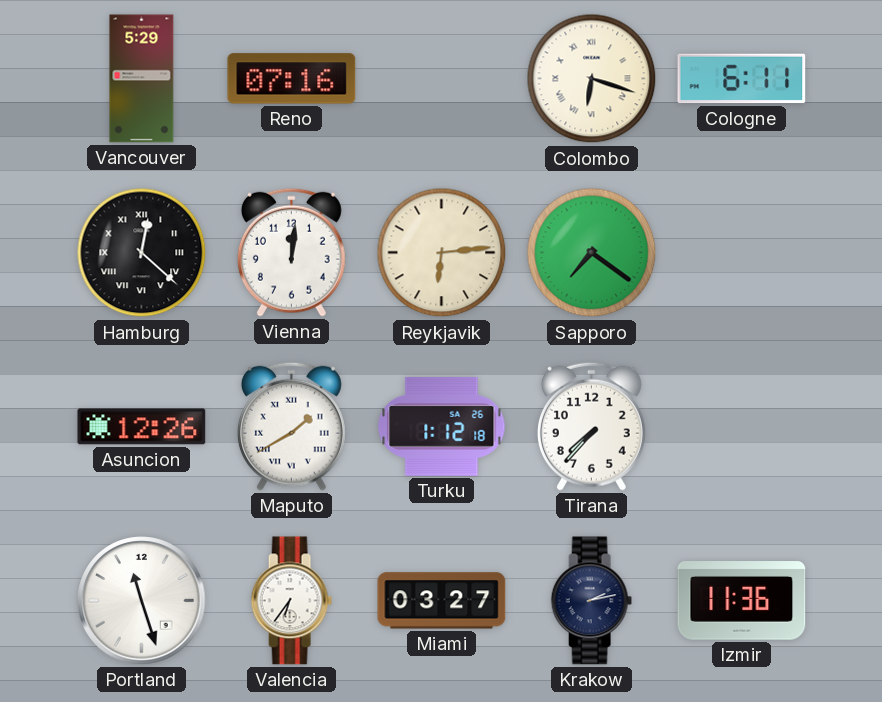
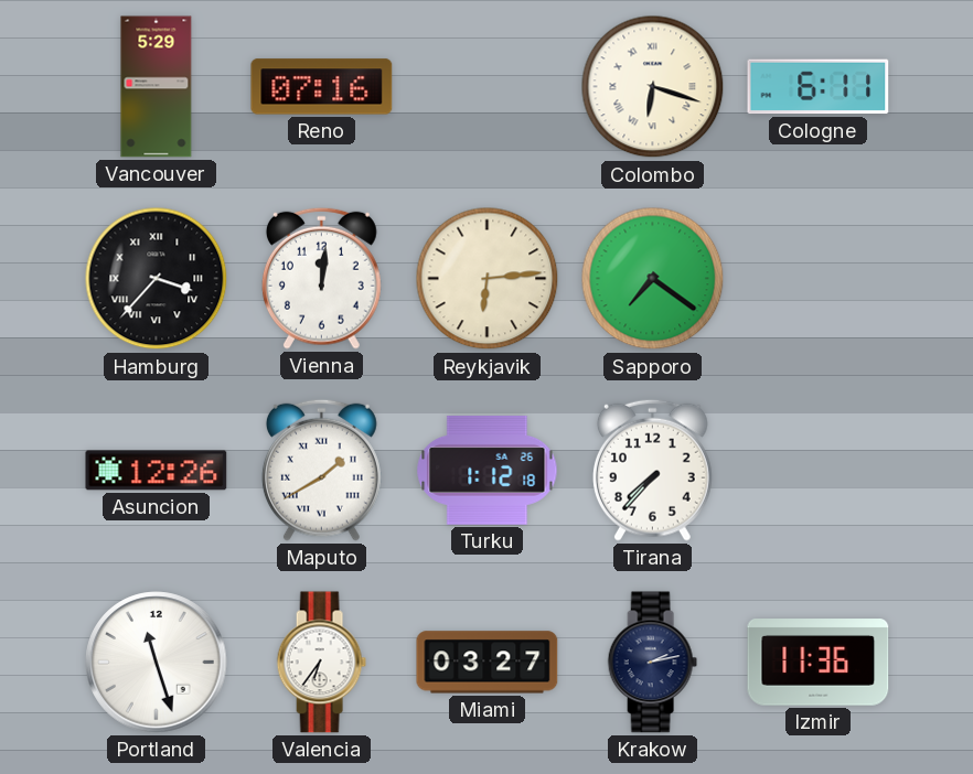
Hamburg: 12:22 -> 3:37 (157, 279)
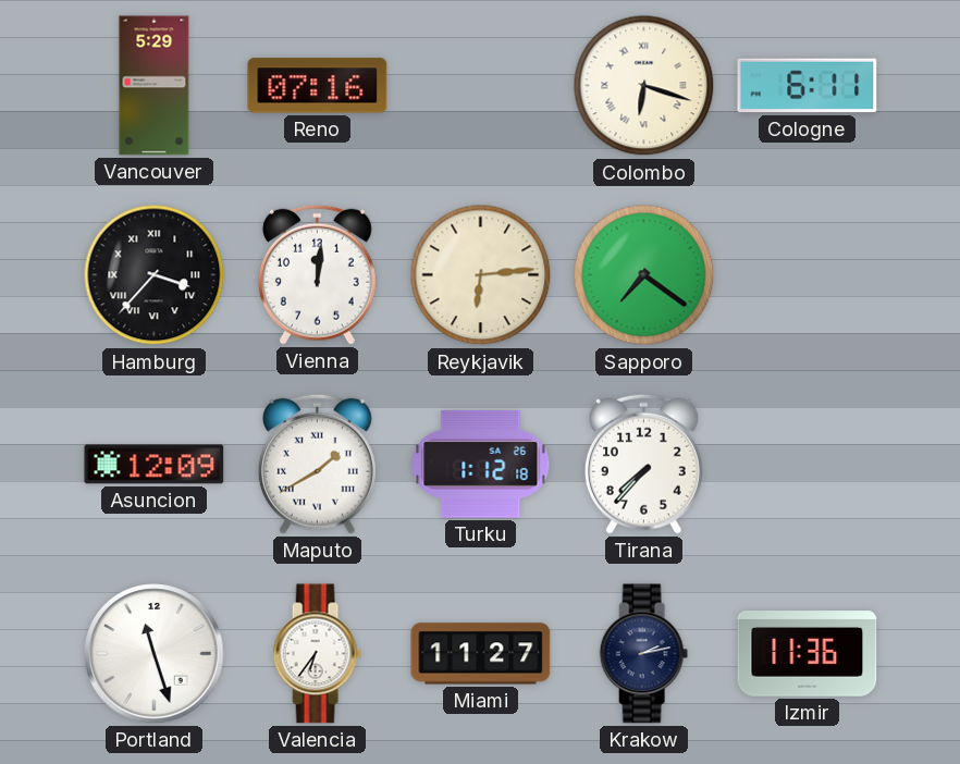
Asuncion: 12:26 -> 12:09 (155, 465)
Miami: 03:27 -> 11:27 (481, 654)
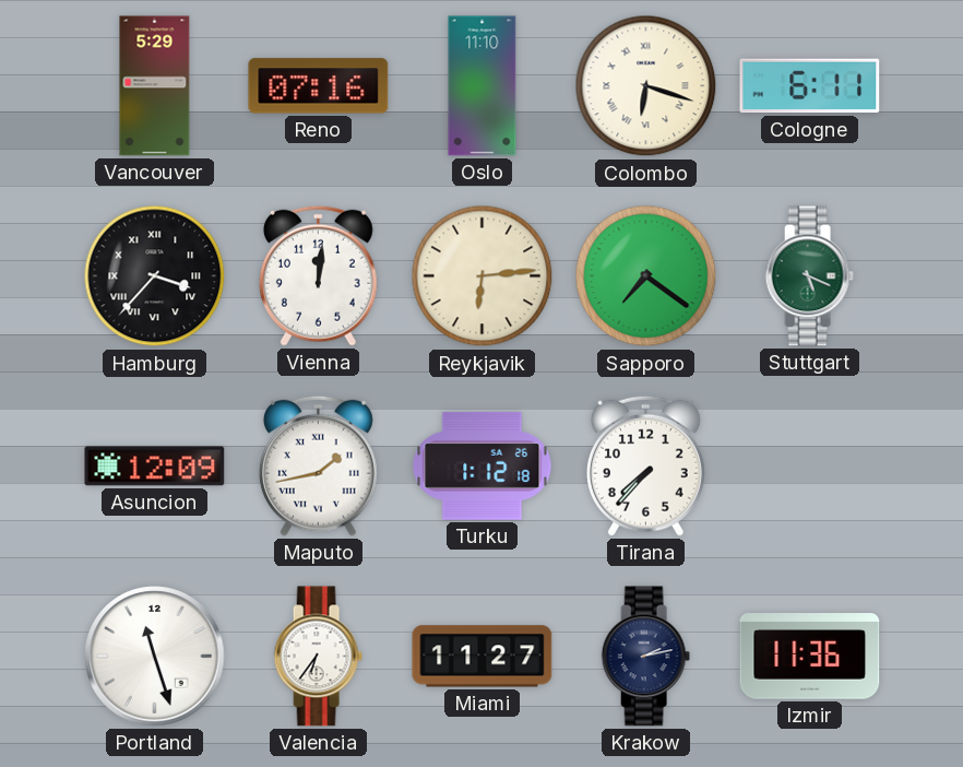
Oslo: none -> 11:10 (483, 86)
Stuttgart: none -> 5:19 (809, 276)
Maputo: 1:40 -> 1:43 (318, 465)
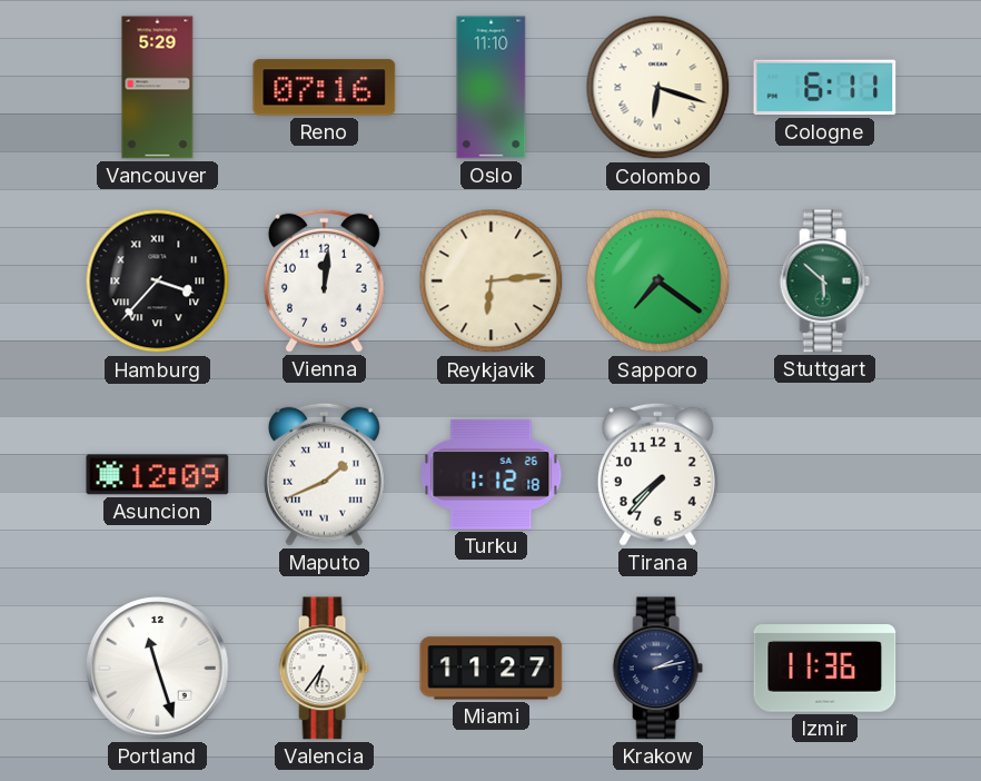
Stuttgart: 5:19 -> 5:52 (824, 281)
Maputo: 1:43 -> 1:41 (324, 474)
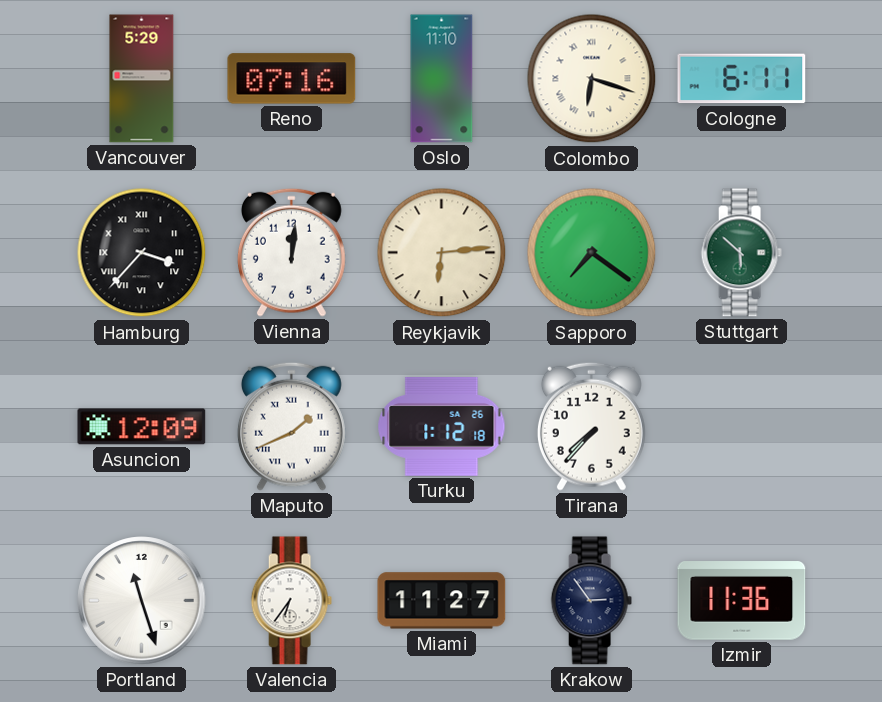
Krakow: 2:13 -> 2:54 (591, 601)
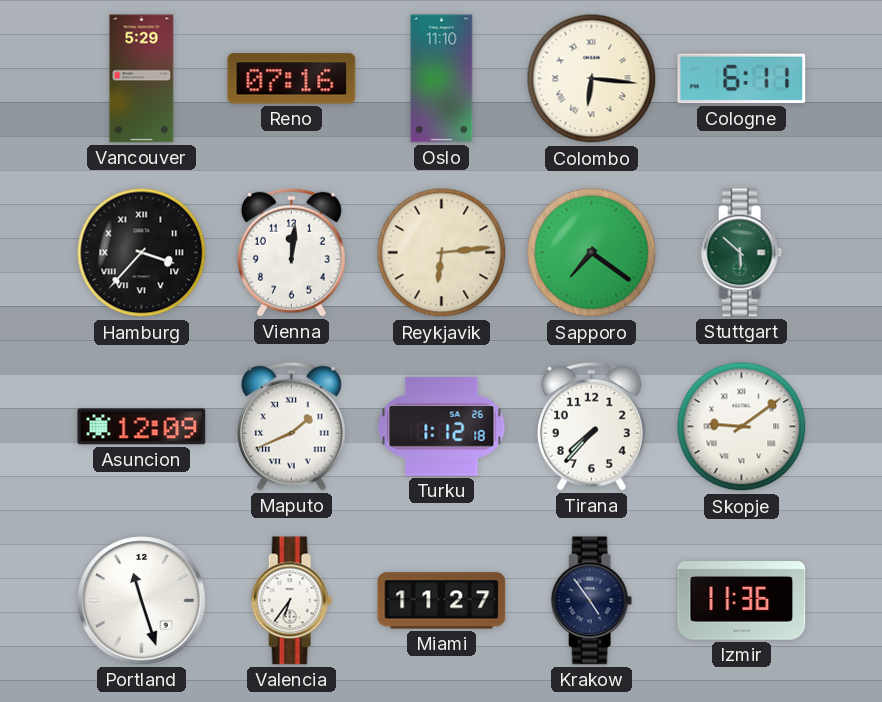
Colombo: 6:18 -> 6:16 (592, 79)
Skopje: none -> 9:09 (742, 427)
Krakow: 2:54 -> 4:54 (591, 601)
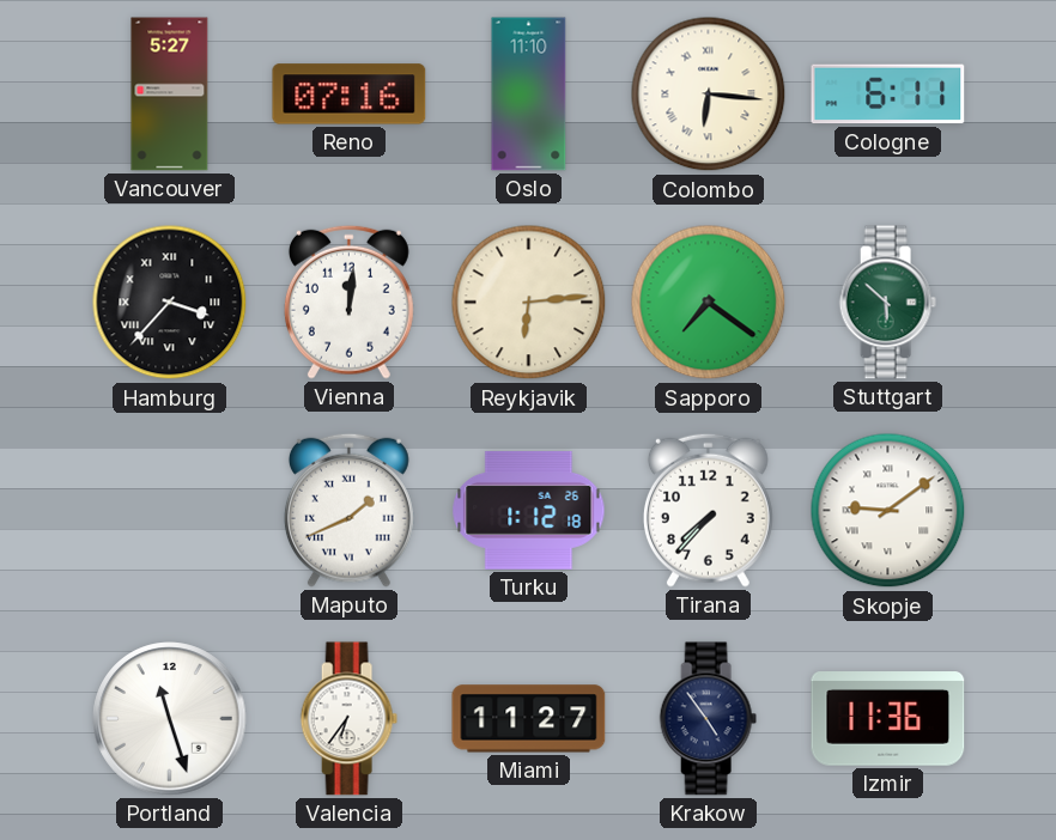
Vancouver: 5:29 -> 5:27 (170, 95)
Asuncion: 12:09 -> none (142, 427)
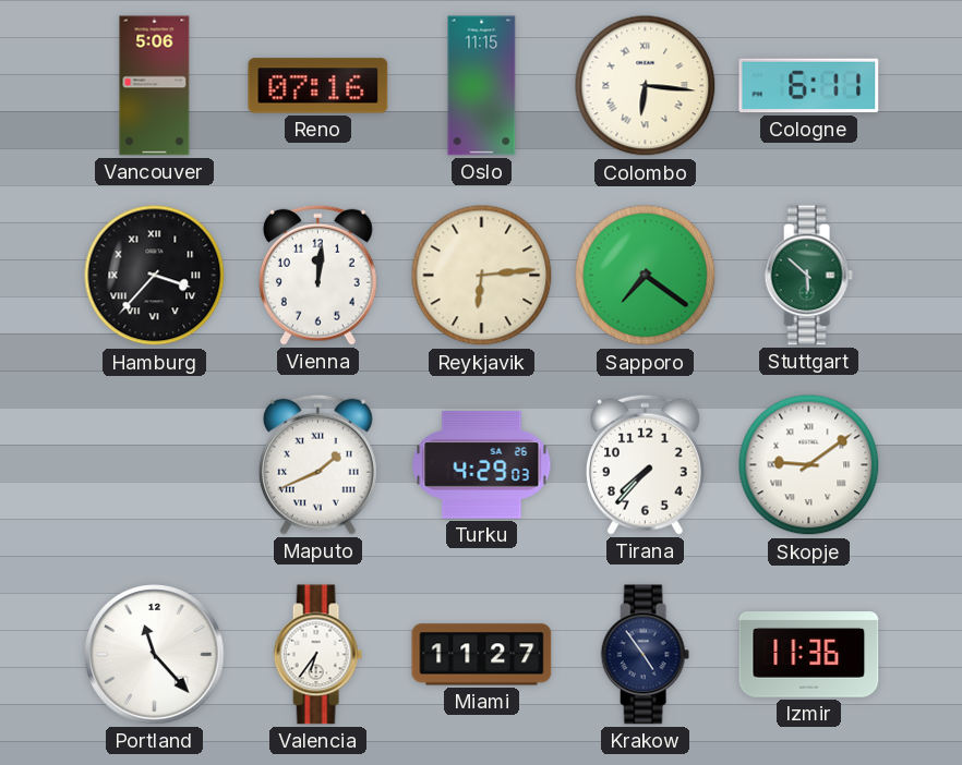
Vancouver: 5:27 -> 5:06 (155, 86)
Oslo: 11:10 -> 11:15 (482, 86)
Turku: 1:12 -> 4:29 (482, 465)
Portland: 11:27 -> 11:23 (155, 655)
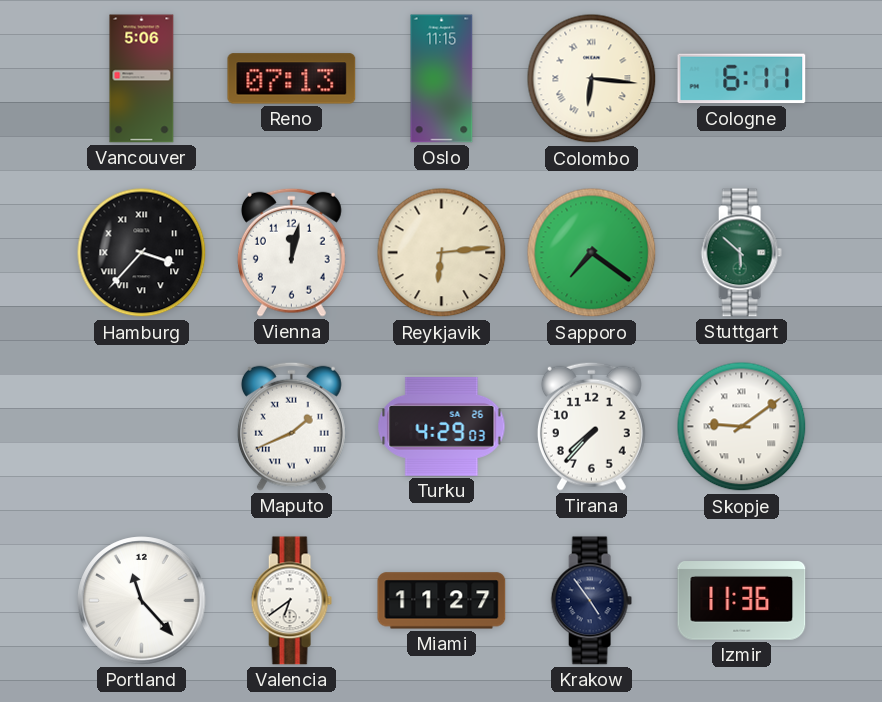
Reno: 07:16 -> 07:13 (292, 79)
Vienna: 12:01 -> 12:02 (291, 252)
Valencia: 6:36 -> 6:39 (291, 601)
